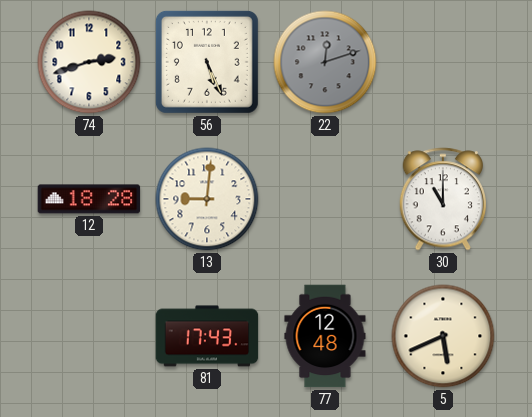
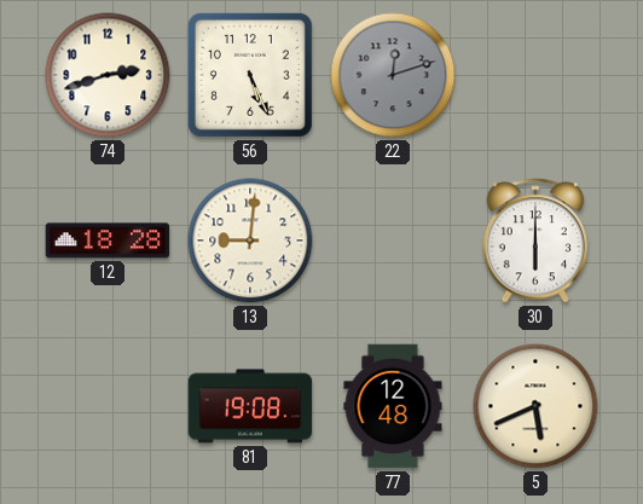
30: 11:00 -> 6:00 (534, 241)
81: 17:43 -> 19:08 (250, 406)
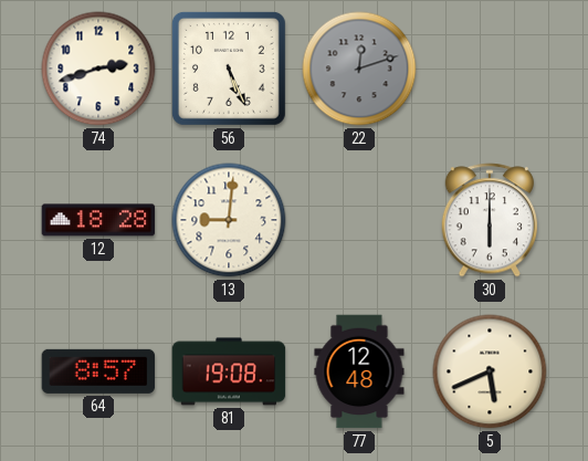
64: none -> 8:57 (98, 371)
